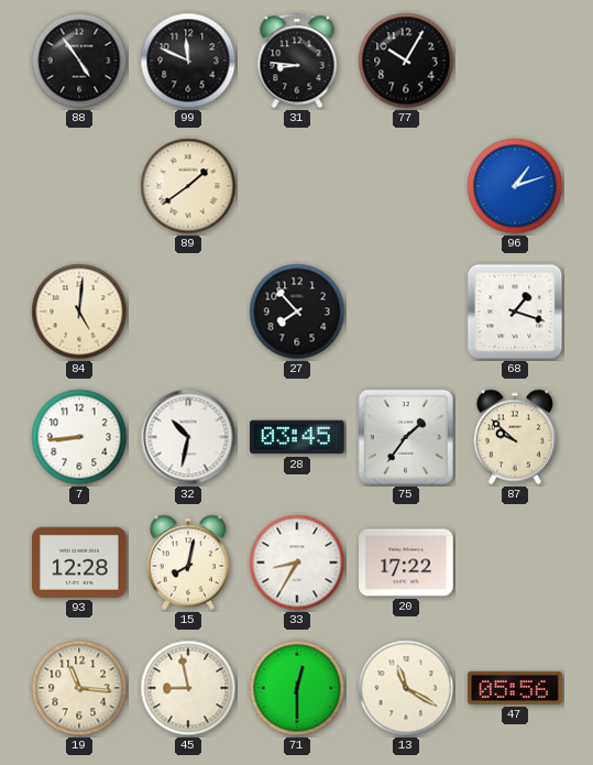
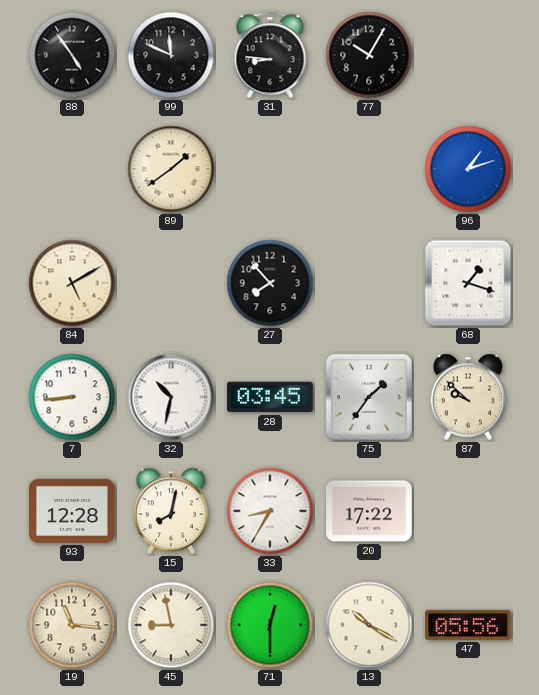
84: 5:01 -> 5:10 (72, 283)
13: 11:20 -> 10:20 (369, 625)
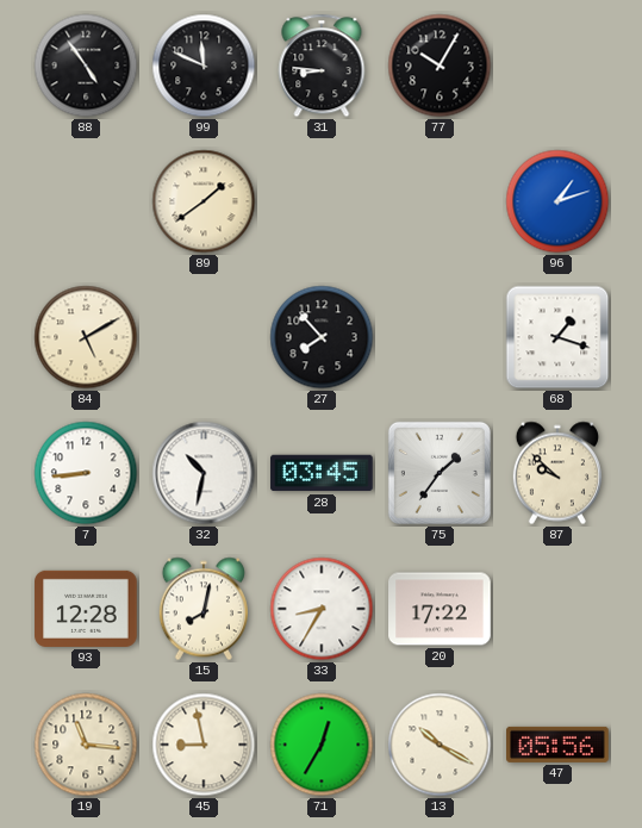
71: 12:30 -> 12:35 (322, 745)
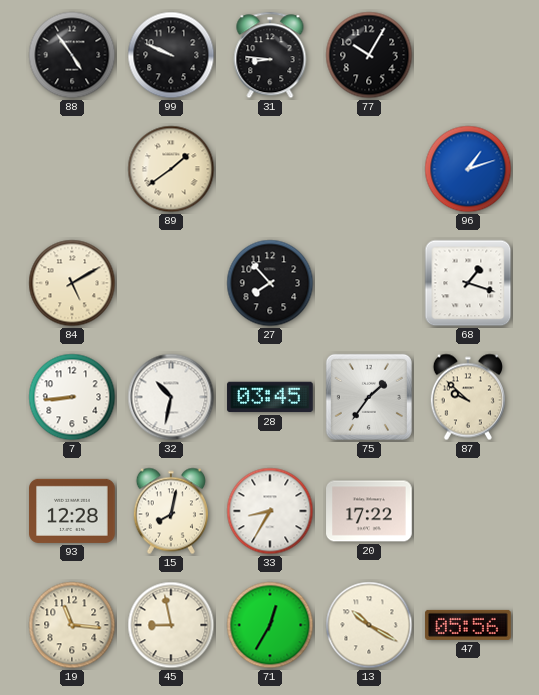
99: 11:49 -> 9:49 (171, 55)
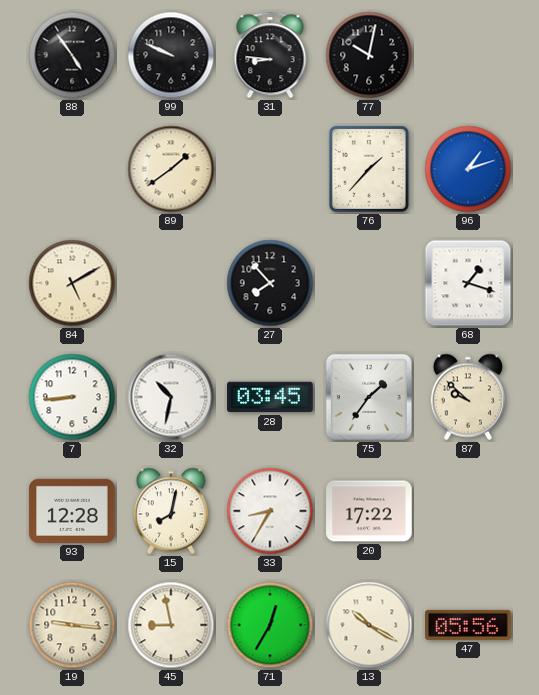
77: 10:05 -> 10:02 (369, 55)
76: none -> 1:37 (369, 169)
19: 11:16 -> 9:16 (72, 625)
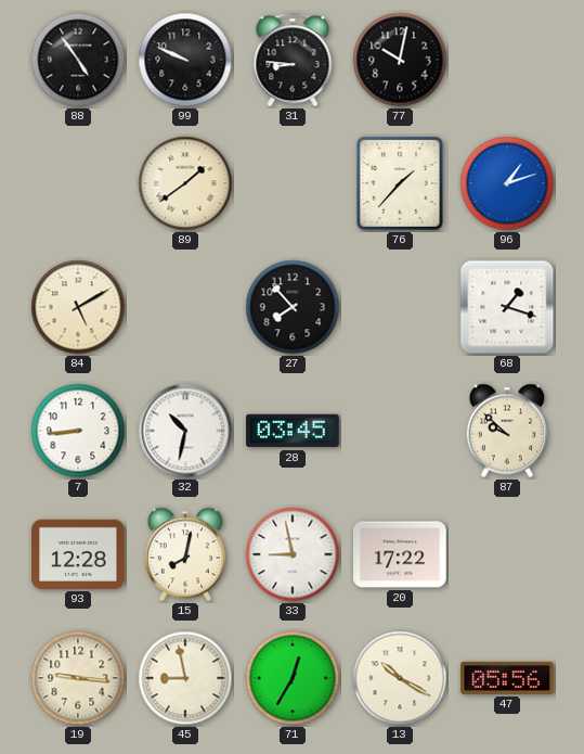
75: 1:36 -> none (369, 397)
33: 8:35 -> 8:58 (293, 554)
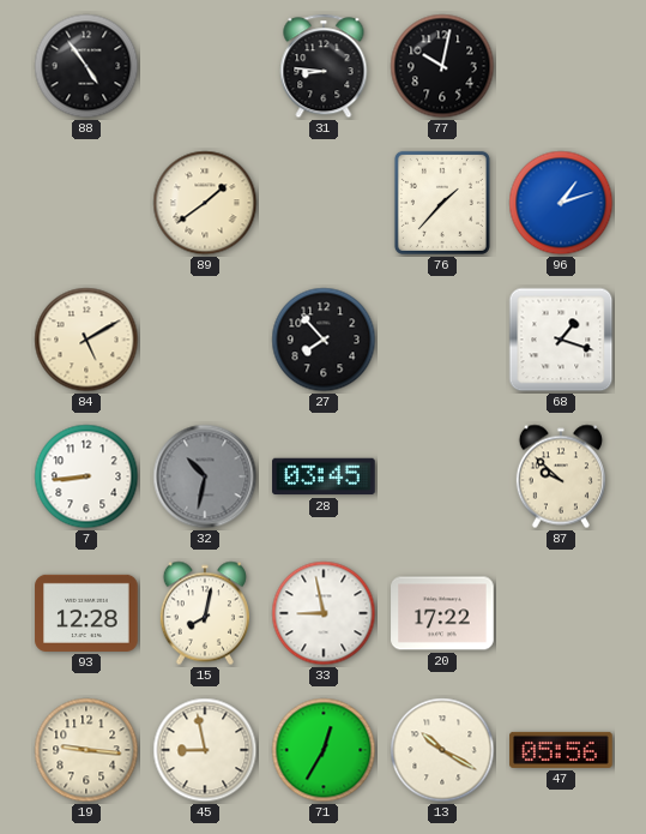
99: 9:49 -> none (185, 60)
32 dial: white -> grey (205, 476)
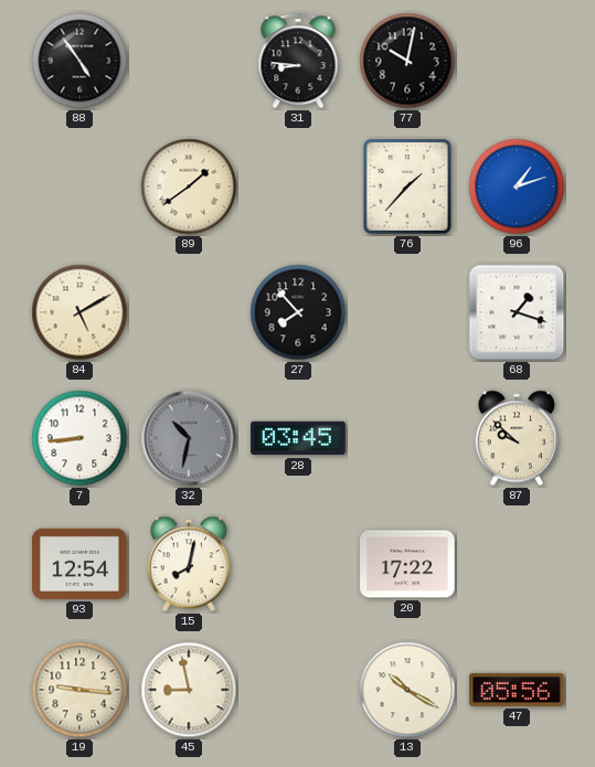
93: 12:28 -> 12:54 (79, 564)
33: 8:58 -> none (324, 613)
71: 12:35 -> none (324, 750)
